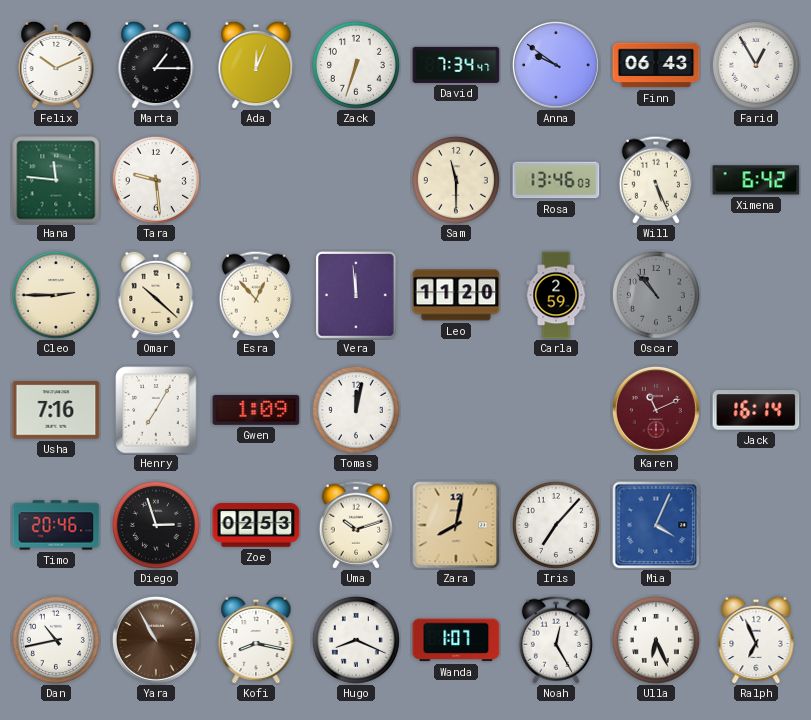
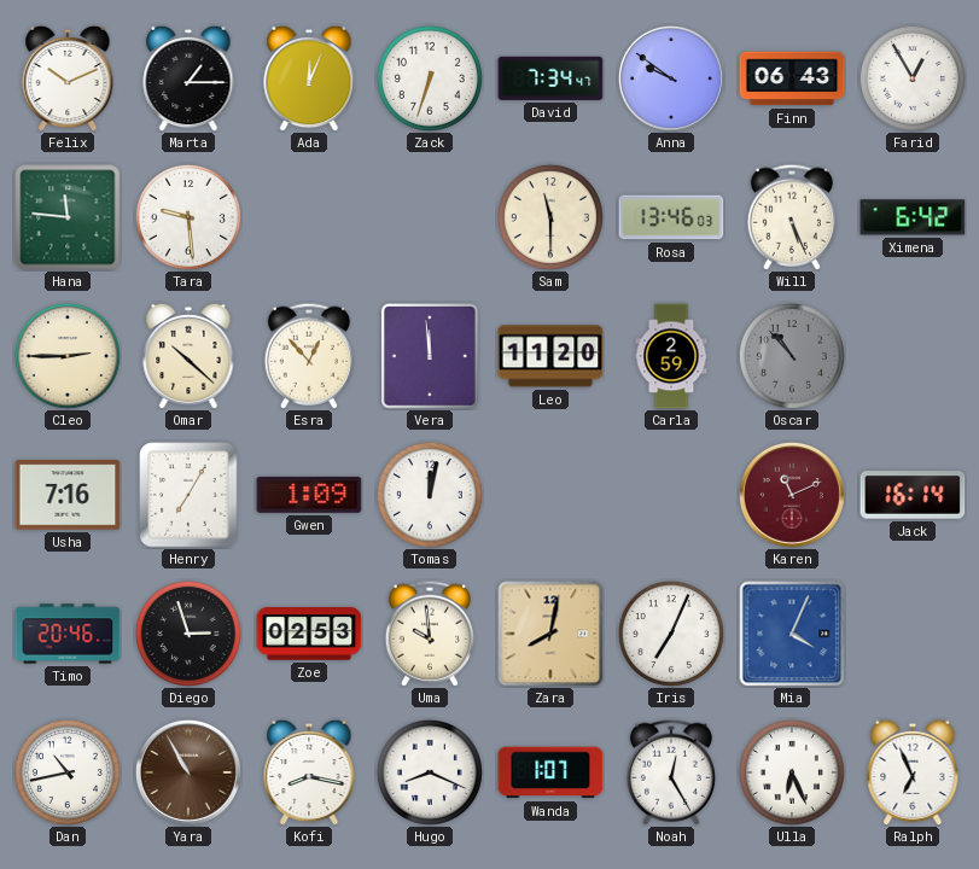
Uma: 10:12 -> 9:59 (430, 634)
Iris: 7:07 -> 7:04 (671, 634)
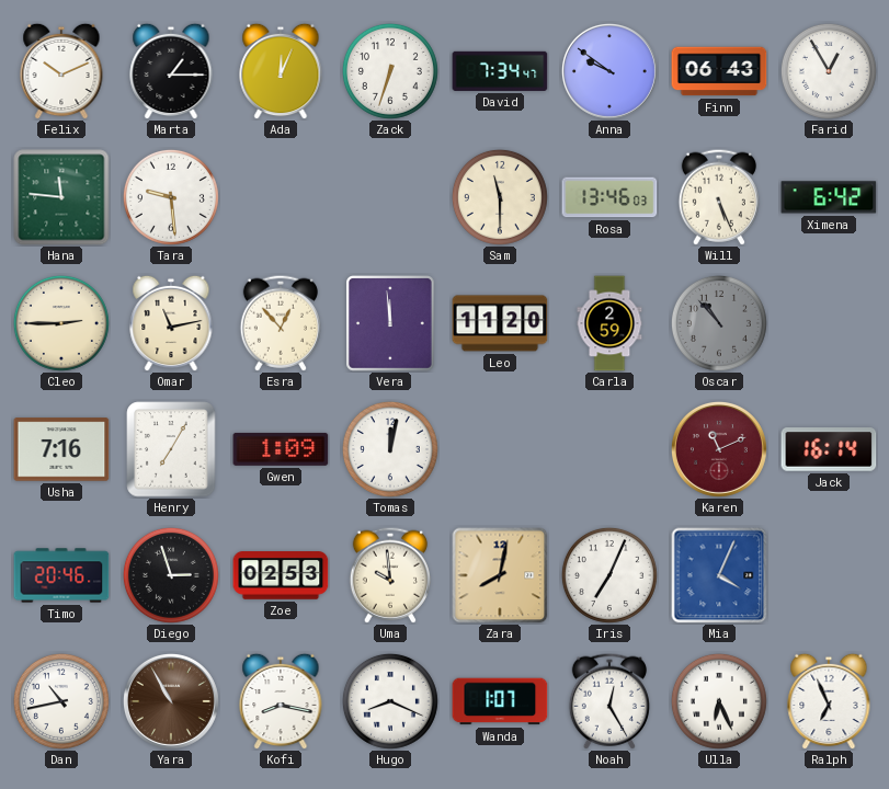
Omar: 10:22 -> 11:13 (171, 323)
